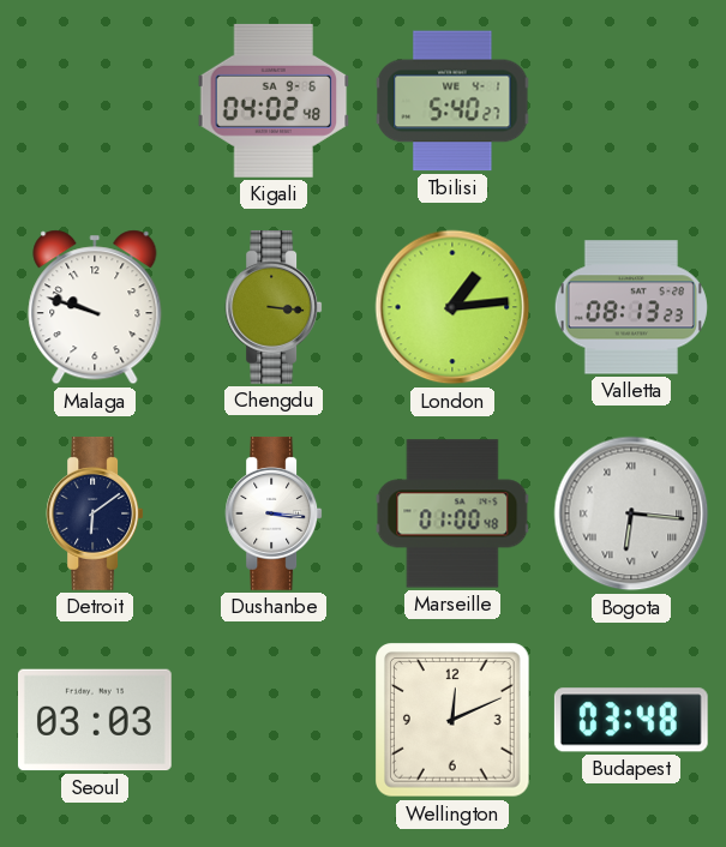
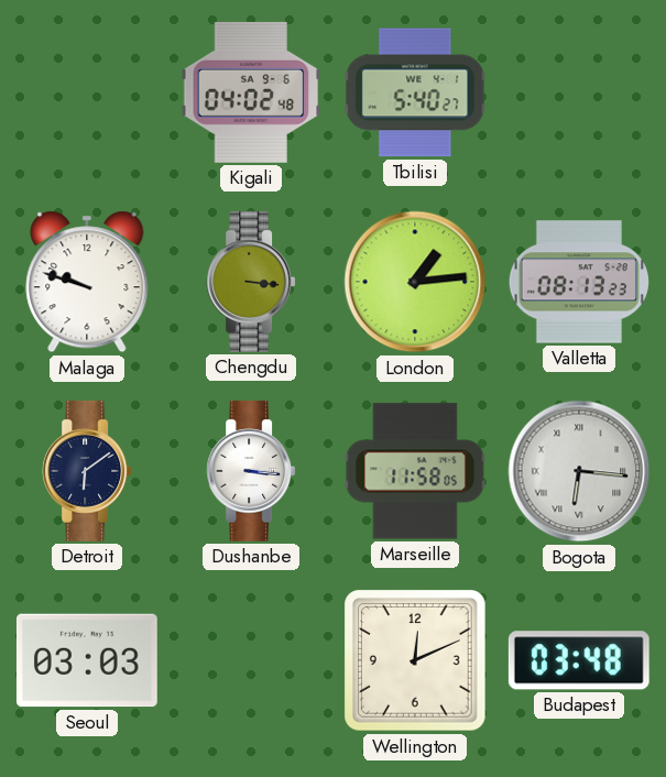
Marseille: 01:00 -> 11:58 (415, 471)
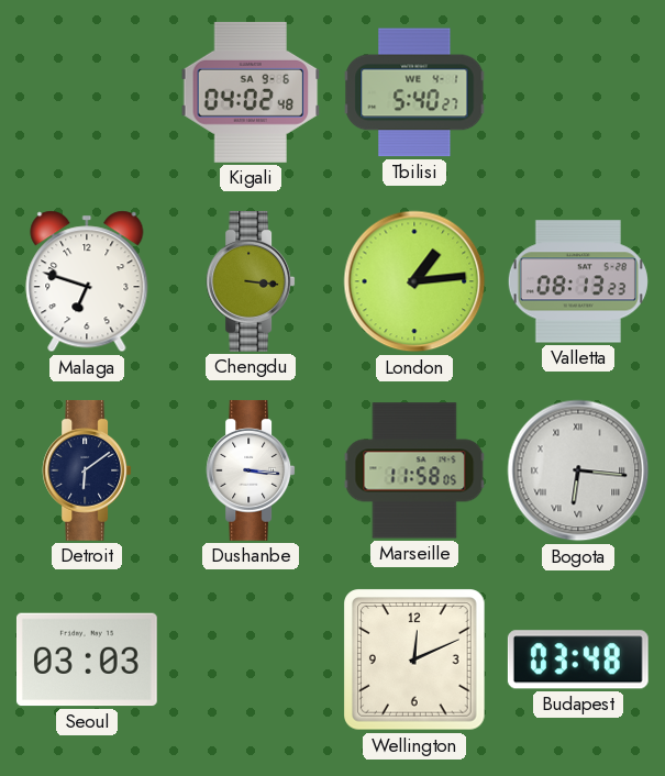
Malaga: 9:48 -> 6:48 (87, 281)
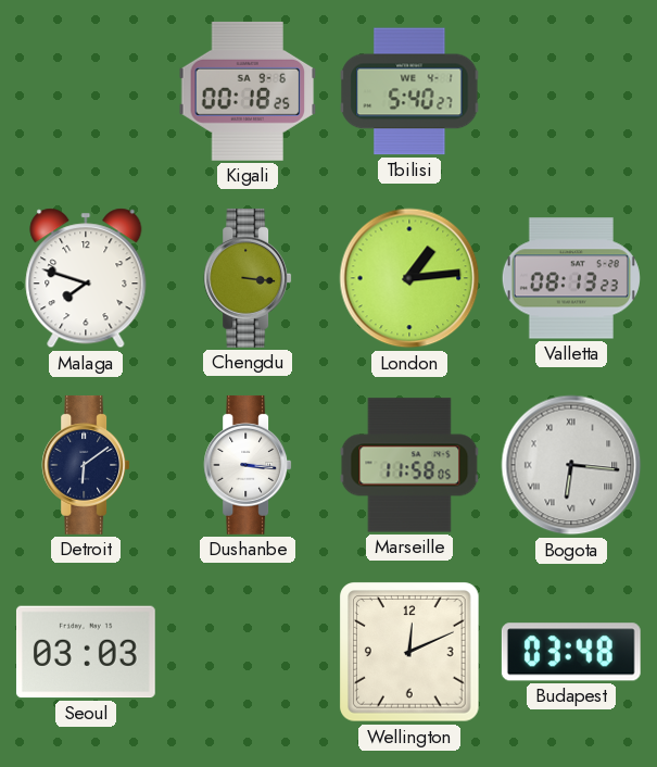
Kigali: 04:02 -> 00:18 (248, 91)
Malaga: 6:48 -> 7:48 (86, 278)
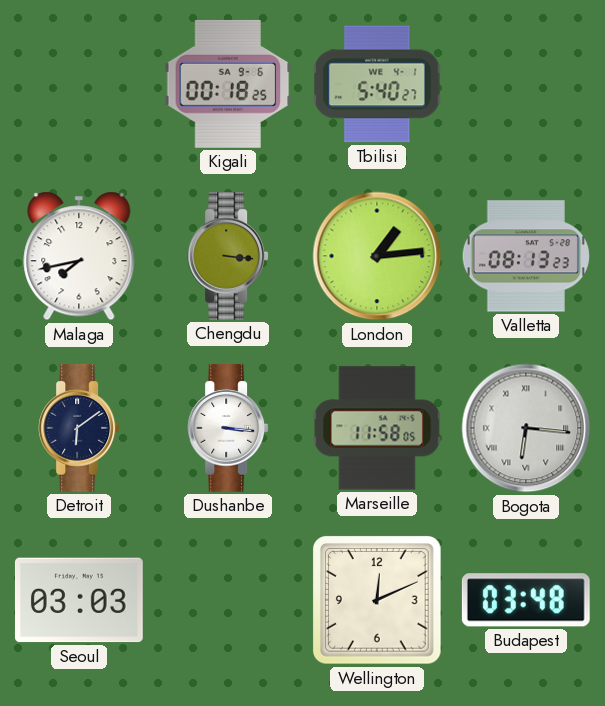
Malaga: 7:48 -> 7:43 (79, 256)
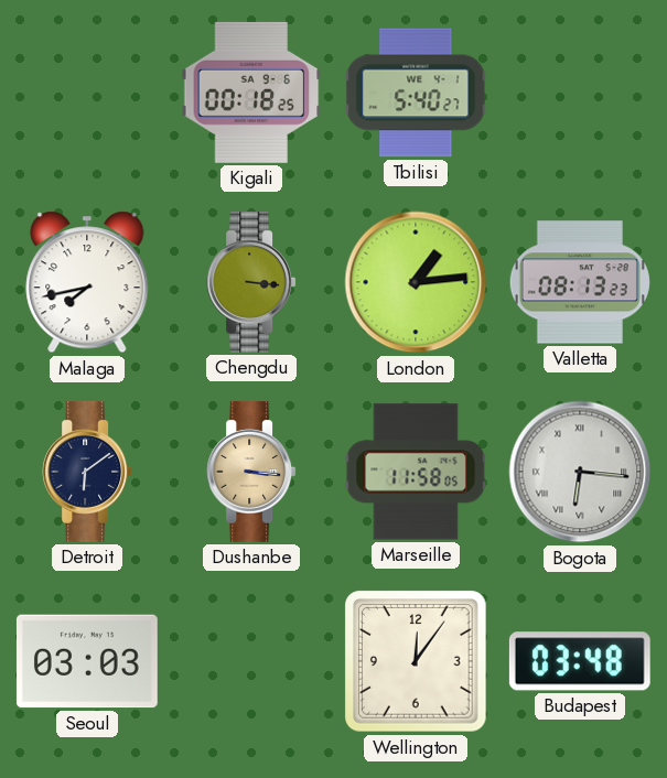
Dushanbe dial: white -> champagne (251, 472)
Wellington: 12:11 -> 12:06 (416, 661)
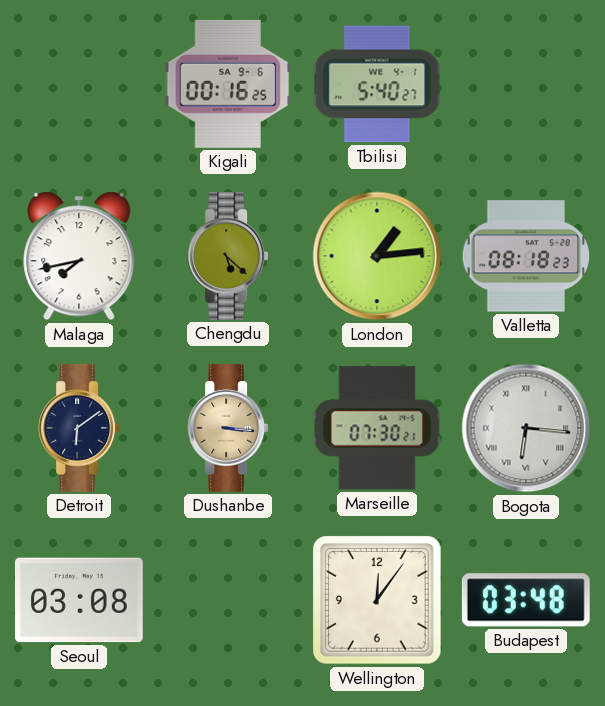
Kigali: 00:18 -> 00:16 (228, 84)
Chengdu: 3:16 -> 5:22 (228, 256)
Valletta: 08:13 -> 08:18 (526, 256)
Marseille: 11:58 -> 07:30 (377, 428)
Seoul: 03:03 -> 03:08 (79, 600)
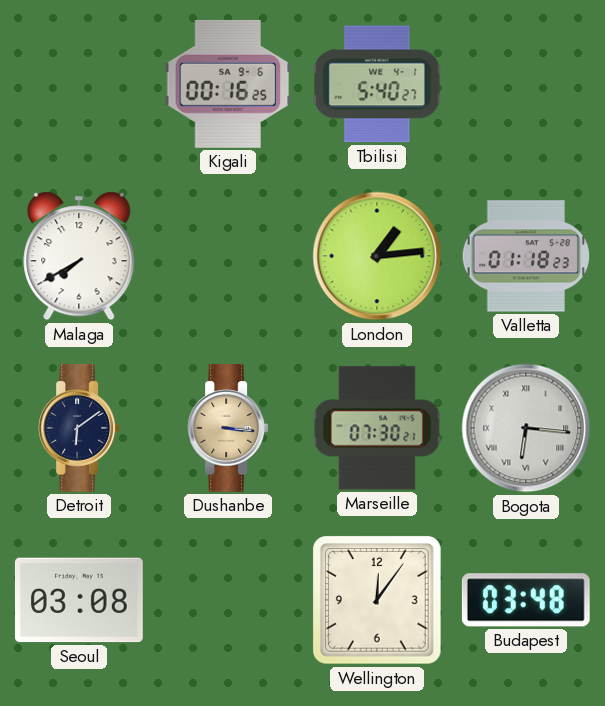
Malaga: 7:43 -> 7:40 (79, 256)
Chengdu: 5:22 -> none (228, 256)
Valletta: 08:18 -> 01:18 (526, 256)
